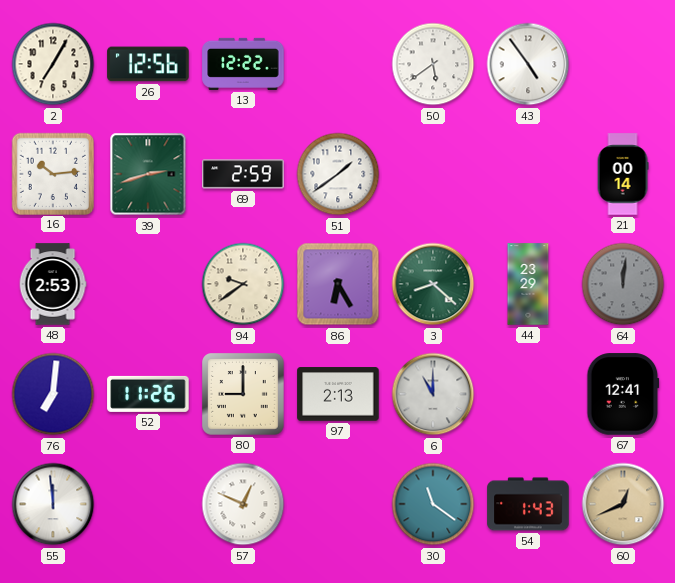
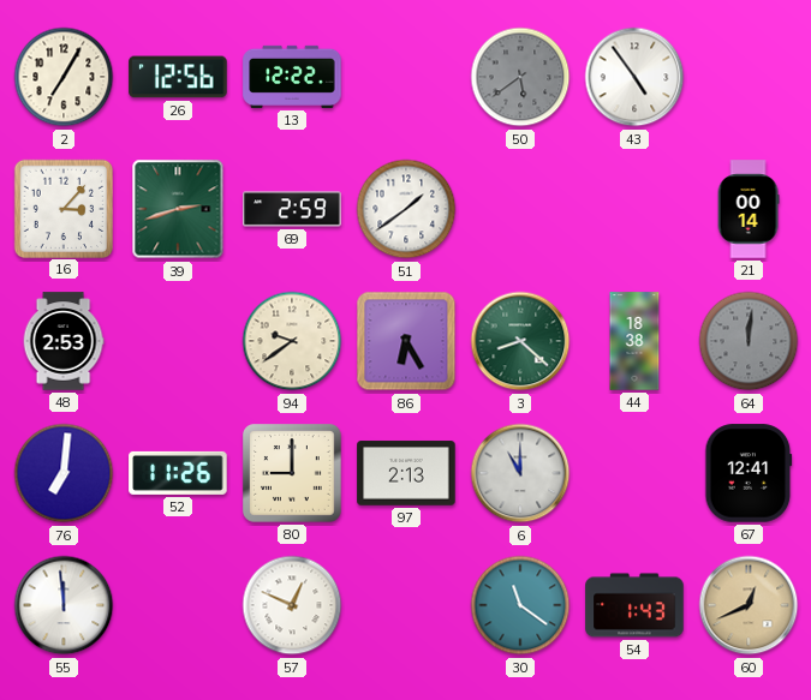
50 dial: white -> grey (520, 77)
16: 10:14 -> 3:07 (62, 208)
44: 23:29 -> 18:38 (634, 341)
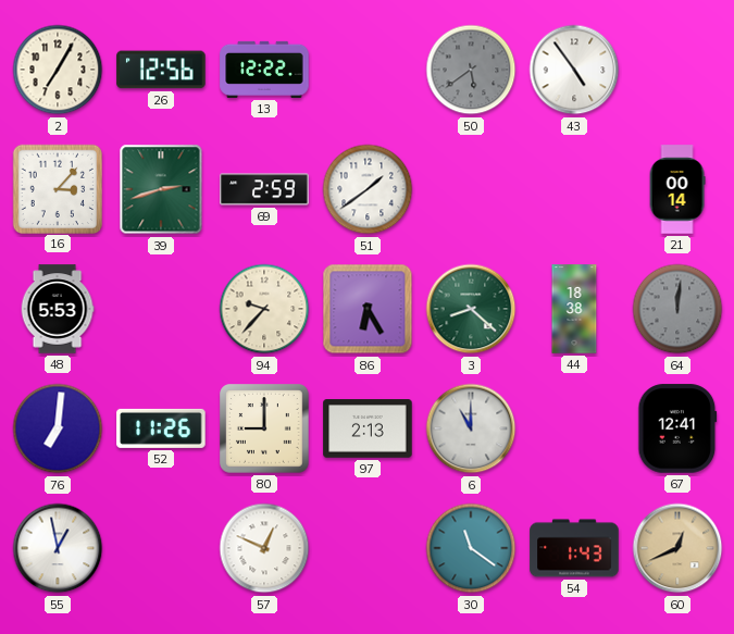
48: 2:53 -> 5:53 (58, 309)
94: 9:39 -> 9:37 (264, 309)
55: 11:59 -> 12:58 (58, 548)
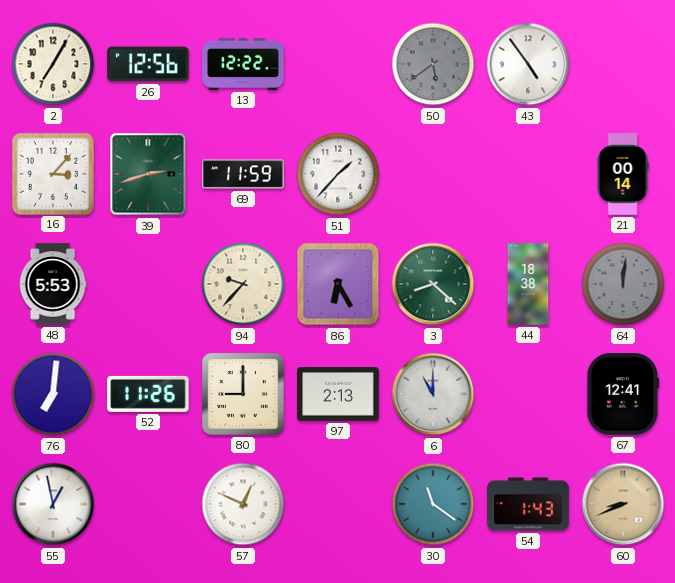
69: 2:59 -> 11:59 (243, 174)
51: 1:39 -> 1:37 (338, 174)
60: 12:41 -> 8:41 (623, 504)
